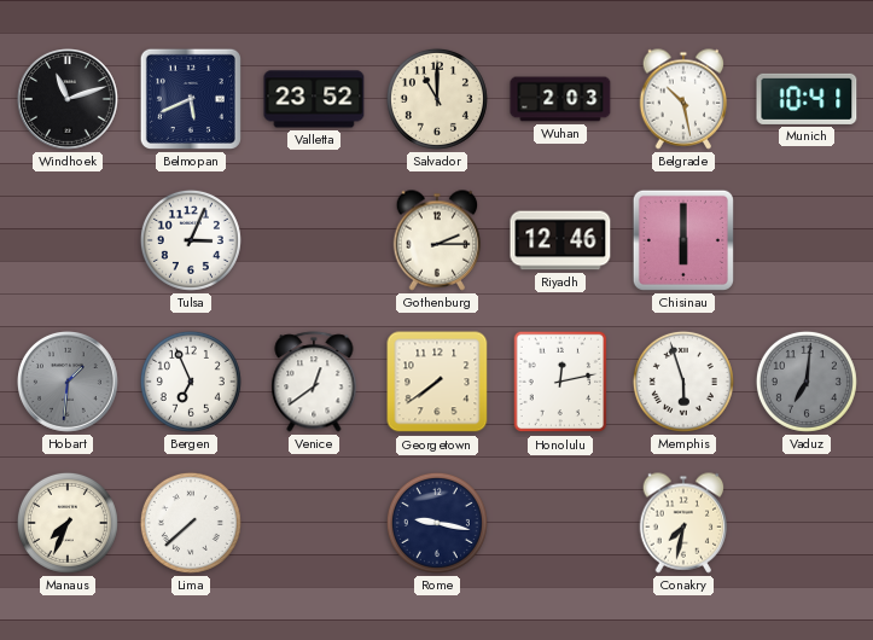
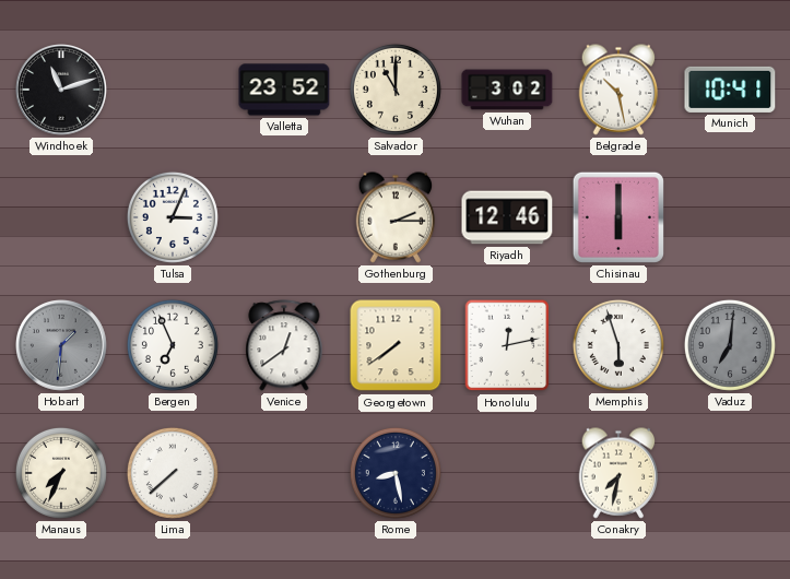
Belmopan: 5:41 -> none (191, 99)
Wuhan: 2:03 -> 3:02 (507, 90)
Rome: 9:17 -> 8:28 (396, 473)
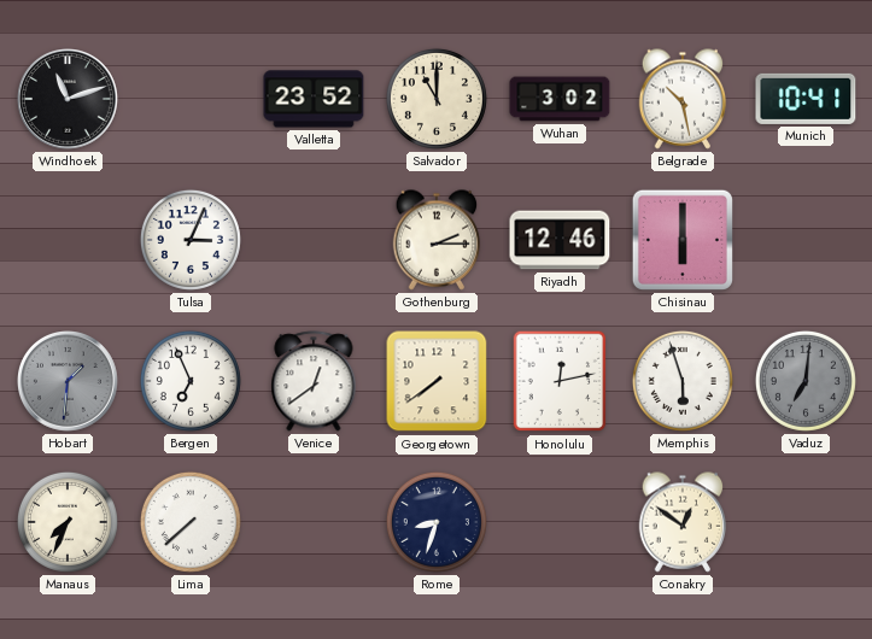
Rome: 8:28 -> 8:33 (437, 522)
Conakry: 7:32 -> 12:51 (683, 522)
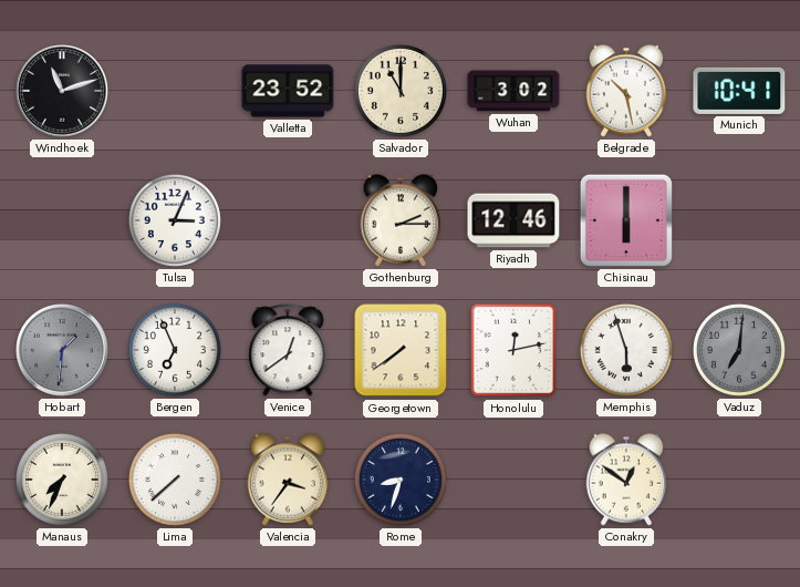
Valencia: none -> 3:36 (288, 480)
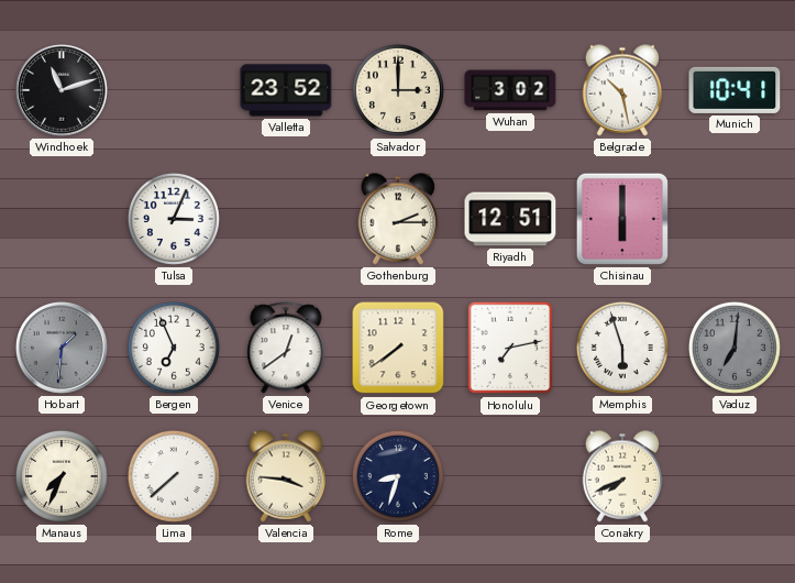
Salvador: 11:00 -> 3:00 (398, 90)
Riyadh: 12:46 -> 12:51 (510, 219)
Honolulu: 12:13 -> 7:13 (510, 348)
Valencia: 3:36 -> 3:46 (286, 476)
Conakry: 12:51 -> 7:41 (622, 476)
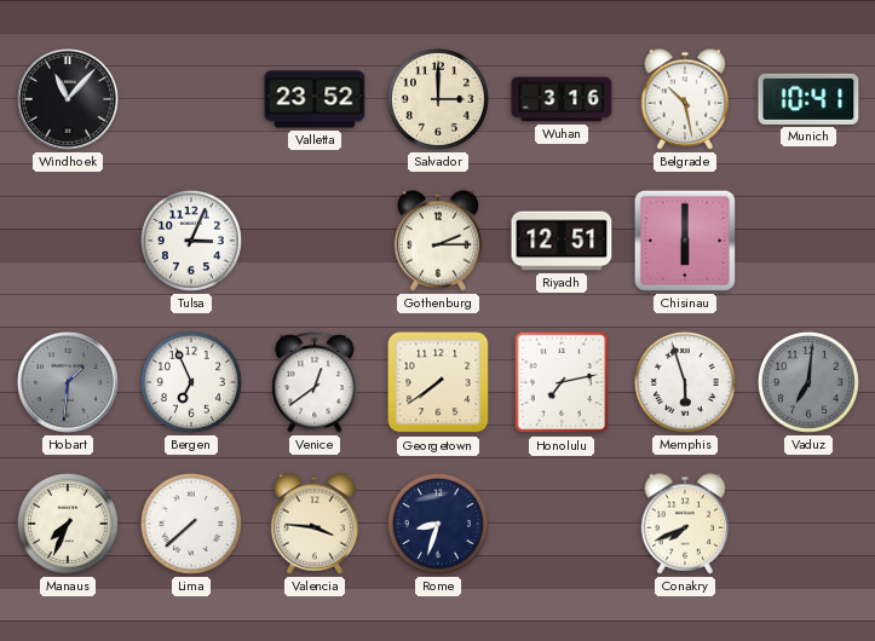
Windhoek: 11:12 -> 11:07 (69, 100)
Wuhan: 3:02 -> 3:16 (562, 99)
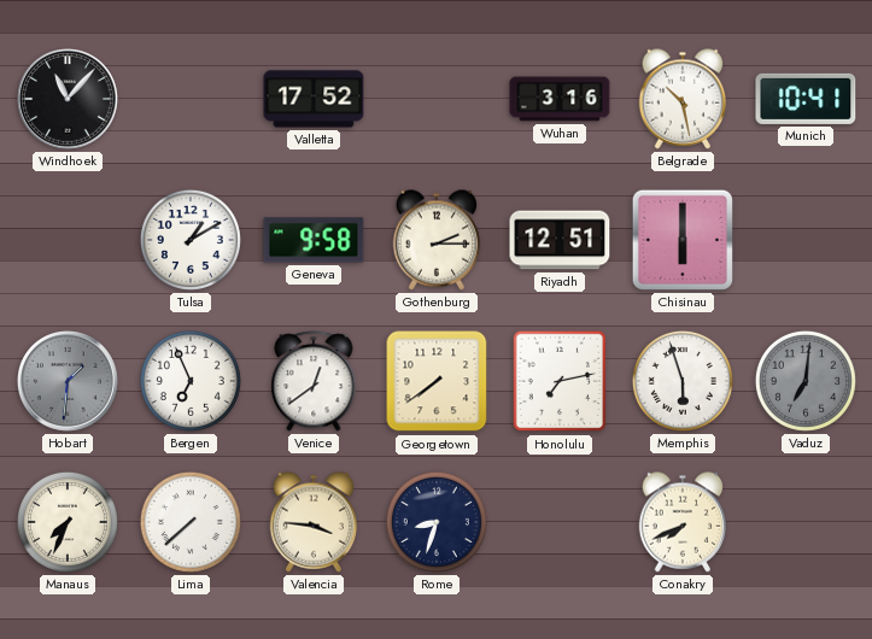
Valletta: 23:52 -> 17:52 (314, 99)
Salvador: 3:00 -> none (438, 99)
Tulsa: 3:04 -> 1:10 (191, 240)
Geneva: none -> 9:58 (314, 240)
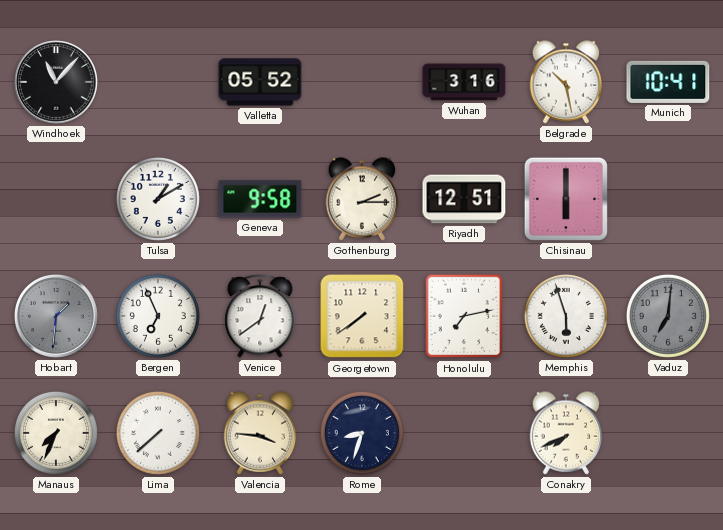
Valletta: 17:52 -> 05:52 (260, 82)
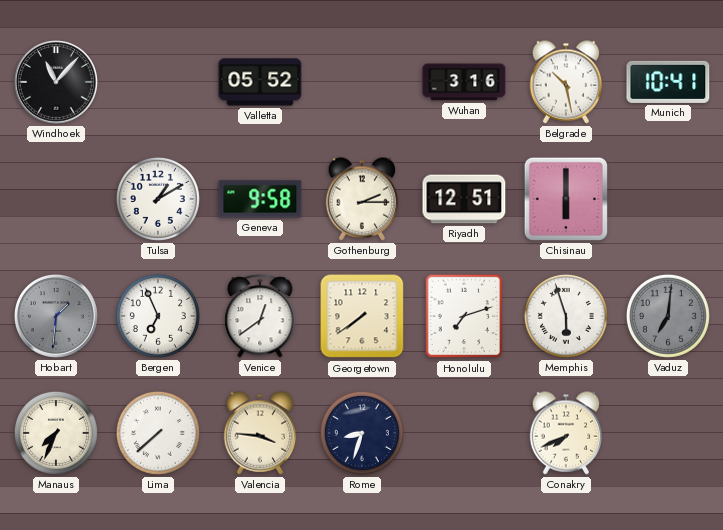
Honolulu: 7:13 -> 7:12 (464, 316)
